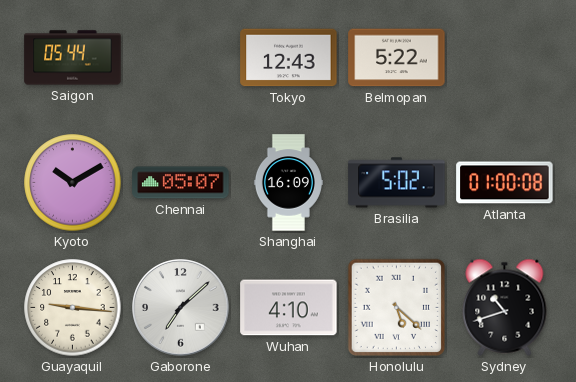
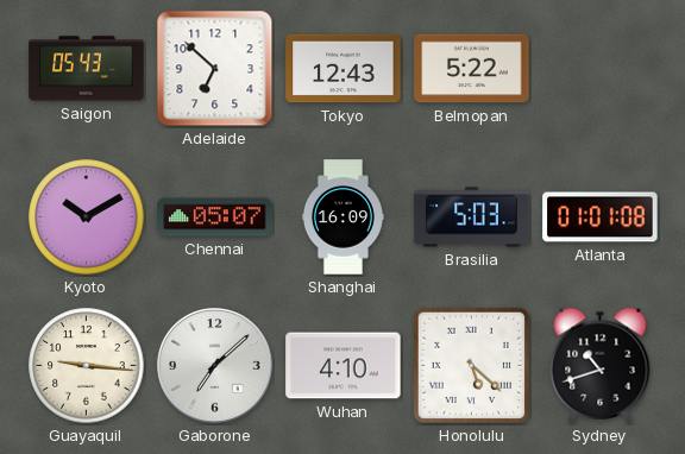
Saigon: 05:44 -> 05:43 (87, 69)
Adelaide: none -> 6:52 (215, 69)
Brasilia: 5:02 -> 5:03 (472, 217)
Atlanta: 01:00 -> 01:01 (601, 217)
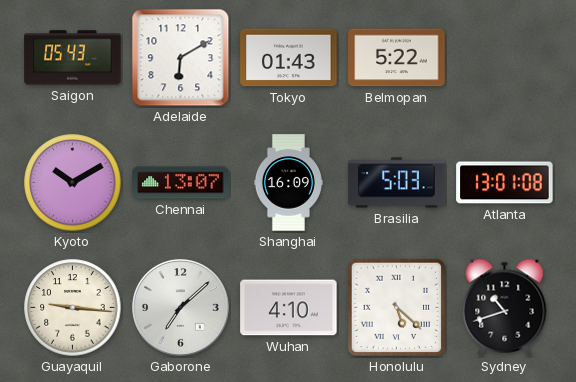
Adelaide: 6:52 -> 6:10 (181, 58)
Tokyo: 12:43 -> 01:43 (289, 58)
Chennai: 05:07 -> 13:07 (181, 183)
Atlanta: 01:01 -> 13:01 (505, 183)
